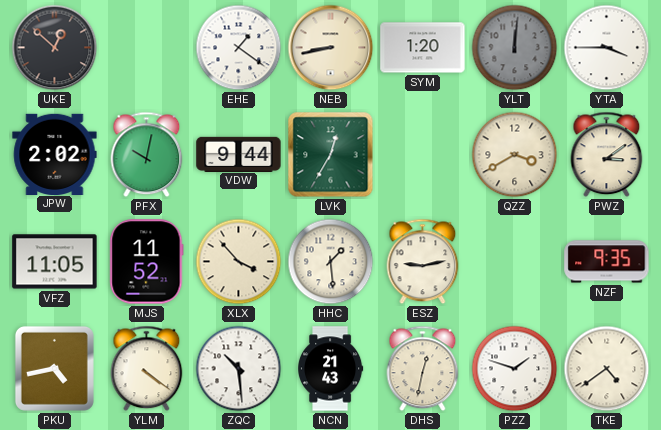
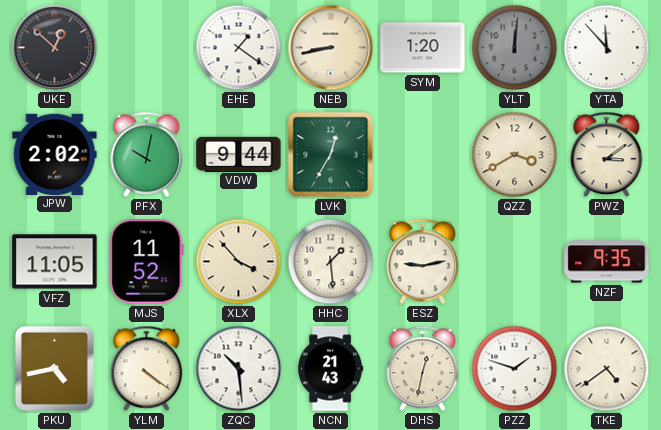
YTA: 3:45 -> 11:53 (607, 48)
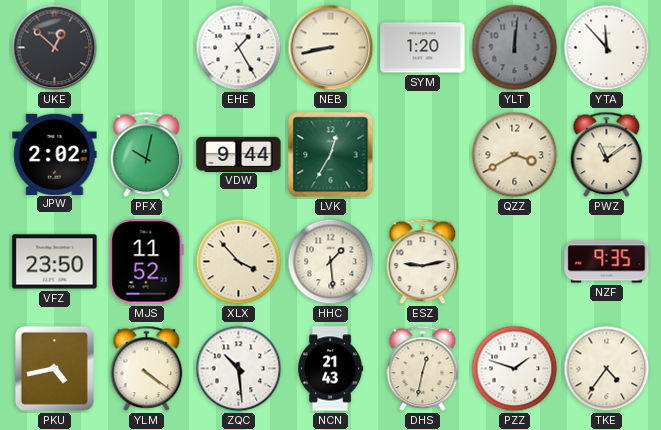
EHE: 1:21 -> 1:25 (239, 48)
PWZ: 3:09 -> 11:09 (607, 155)
VFZ: 11:05 -> 23:50 (55, 262)
TKE: 4:39 -> 4:36 (607, 369)
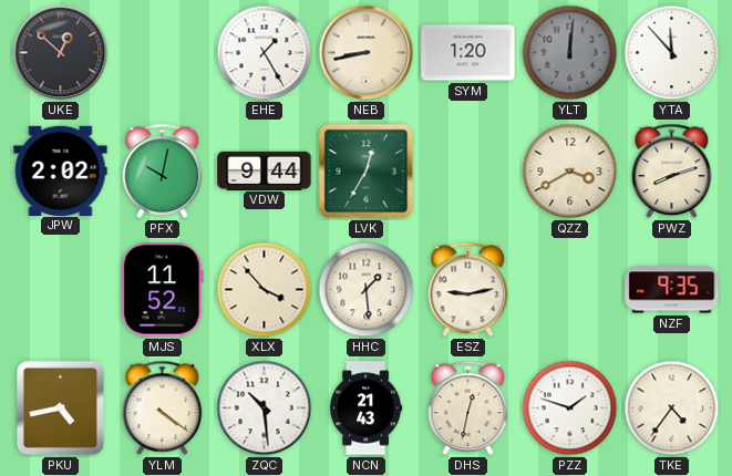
PWZ: 11:09 -> 8:12 (672, 172)
VFZ: 23:50 -> none (55, 262)
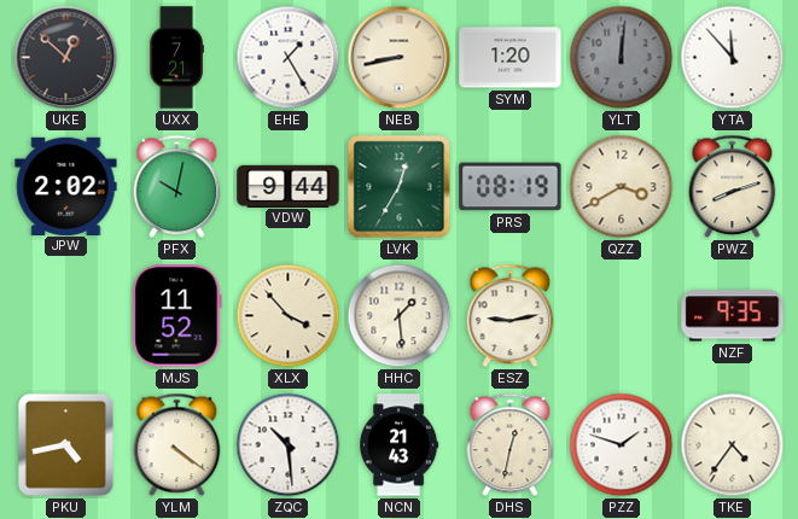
UXX: none -> 7:21 (176, 58)
PRS: none -> 08:19 (511, 187)
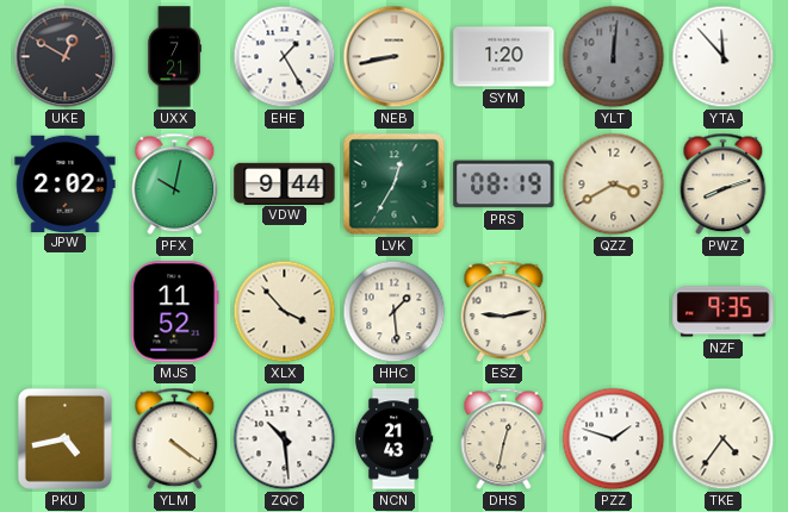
UKE: 12:52 -> 12:50 (66, 57)
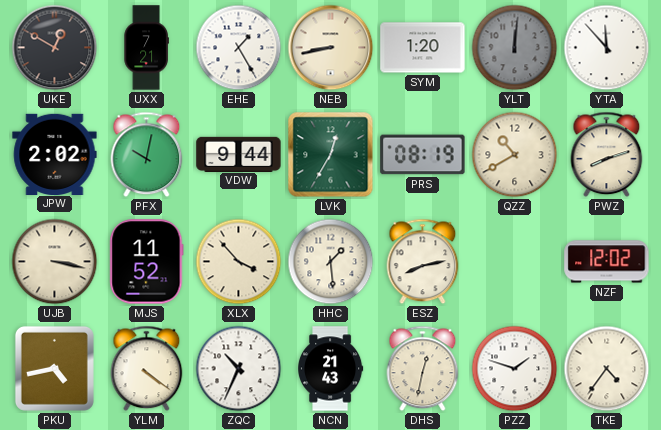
QZZ: 3:40 -> 10:40 (515, 155)
UJB: none -> 3:17 (55, 262)
ESZ: 9:13 -> 8:13 (423, 262)
NZF: 9:35 -> 12:02 (607, 262)
ZQC: 10:29 -> 10:34 (239, 369)
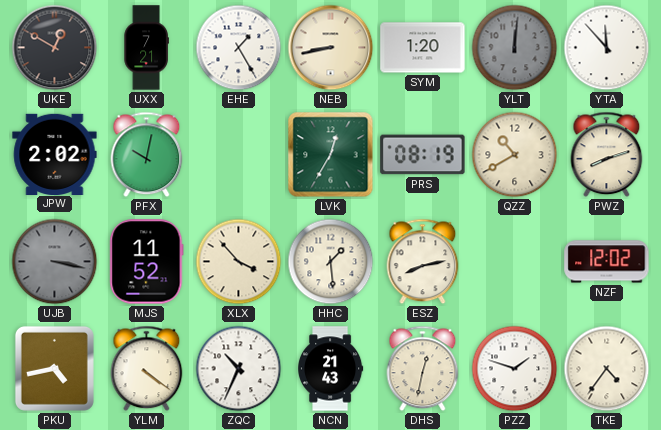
VDW: 9:44 -> none (239, 154)
UJB dial: cream -> grey (55, 262)
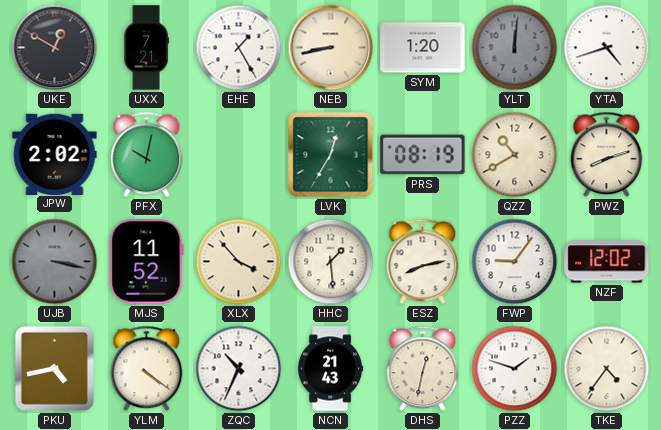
YTA: 11:53 -> 4:42 (607, 48)
FWP: none -> 9:06 (515, 262)
